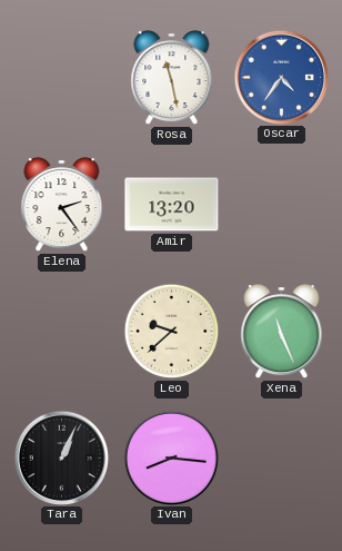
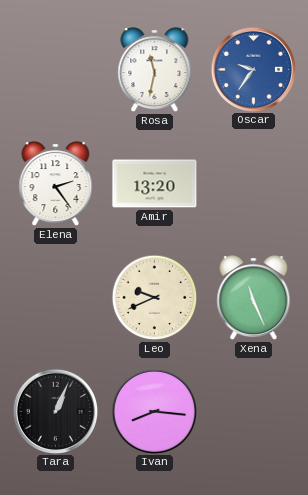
Rosa: 11:28 -> 11:32 (155, 70)
Oscar: 4:36 -> 9:36 (253, 69)
Leo: 9:38 -> 9:41 (155, 298)
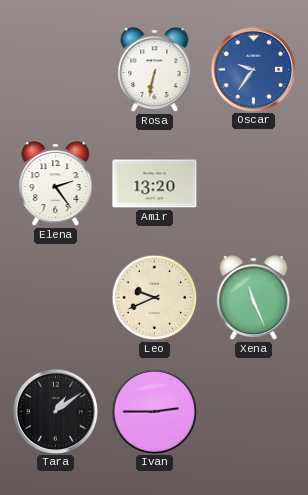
Rosa: 11:32 -> 6:32 (155, 70)
Tara: 1:04 -> 1:09 (55, 411)
Ivan: 8:16 -> 2:45 (154, 411)
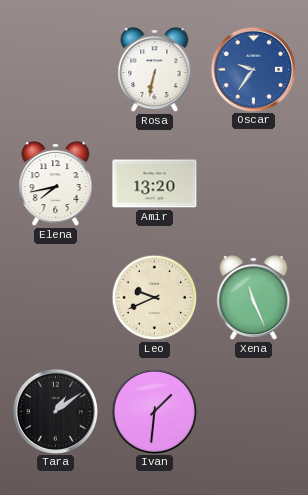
Elena: 2:24 -> 7:43 (56, 184)
Ivan: 2:45 -> 1:31 (154, 411)
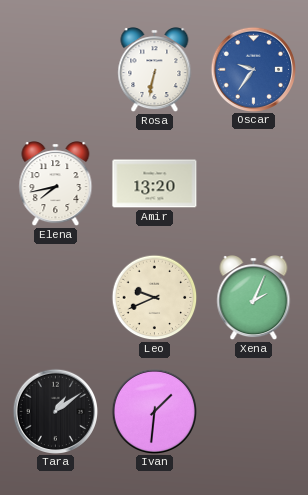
Xena: 11:26 -> 2:04 (254, 298)
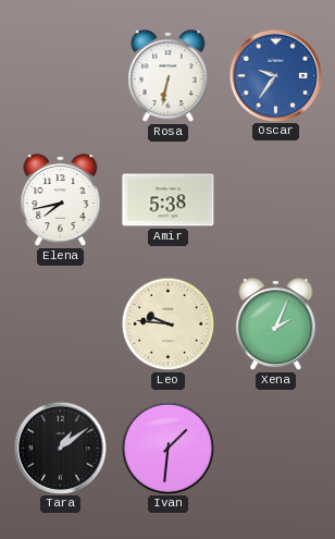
Amir: 13:20 -> 5:38 (169, 200)
Leo: 9:41 -> 9:46 (169, 324)
